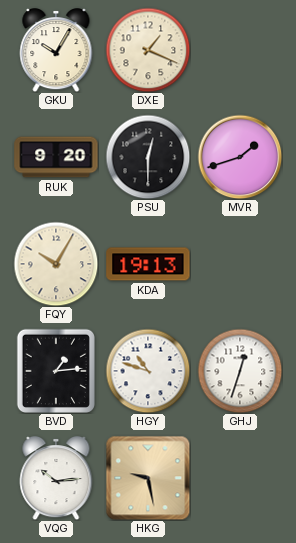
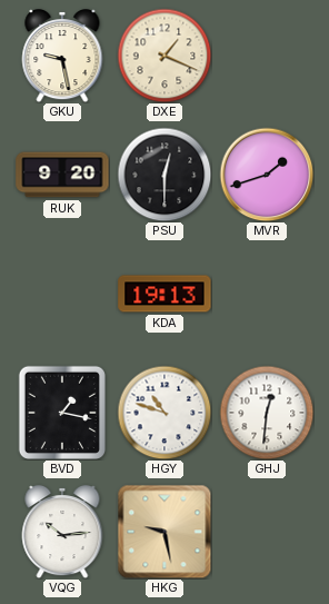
GKU: 10:05 -> 9:28 (62, 57)
FQY: 10:05 -> none (56, 264)
BVD: 1:14 -> 1:17 (62, 413)
GHJ: 12:33 -> 12:31 (267, 413)
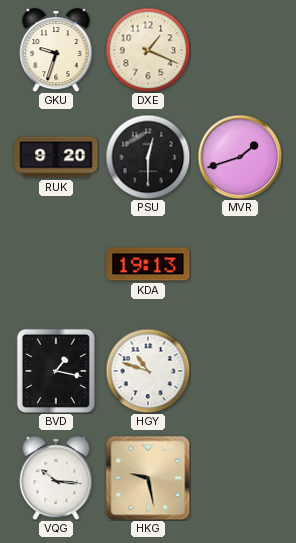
GKU: 9:28 -> 9:33 (56, 51)
GHJ: 12:31 -> none (267, 413)
VQG: 10:14 -> 10:16 (56, 479)
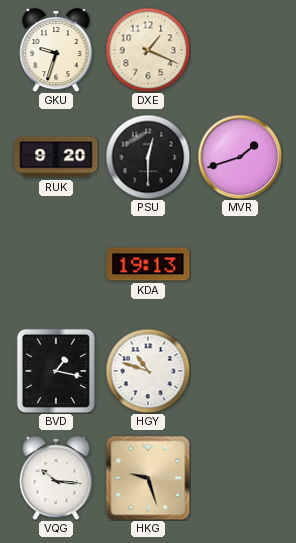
HKG: 9:28 -> 9:27 (148, 478)
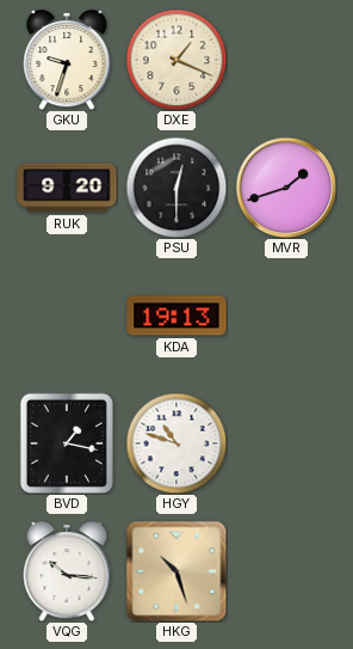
HKG: 9:27 -> 10:27 (176, 571)
